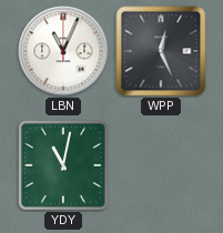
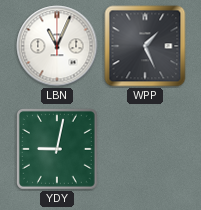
WPP: 12:26 -> 1:26 (145, 46)
YDY: 11:02 -> 9:02 (57, 149)
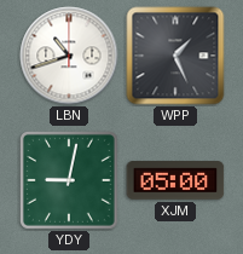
LBN: 11:04 -> 10:42 (69, 56)
XJM: none -> 05:00 (175, 180)
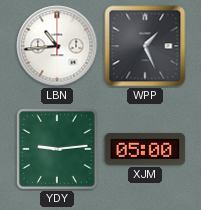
LBN: 10:42 -> 10:44 (57, 46)
YDY: 9:02 -> 9:14 (57, 149)
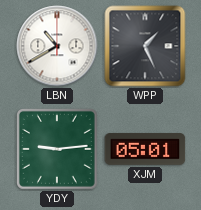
LBN: 10:44 -> 10:40 (57, 46)
XJM: 05:00 -> 05:01 (145, 149)
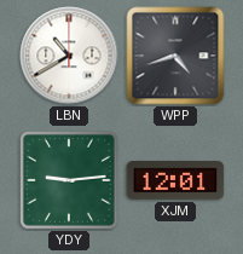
WPP: 1:26 -> 4:42 (175, 56)
XJM: 05:01 -> 12:01 (175, 180)
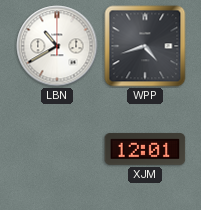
YDY: 9:14 -> none (69, 180)
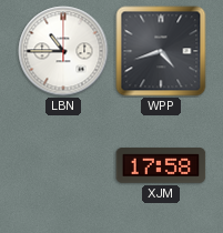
LBN: 10:40 -> 10:45 (63, 51)
XJM: 12:01 -> 17:58 (161, 165)
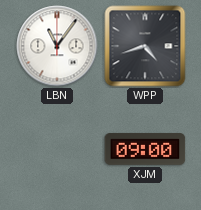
LBN: 10:45 -> 11:06 (57, 46)
XJM: 17:58 -> 09:00 (145, 149)
